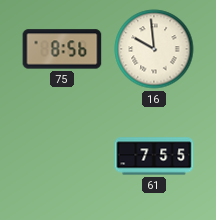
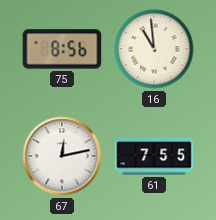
16: 9:59 -> 10:59 (154, 49)
67: none -> 12:13 (62, 156)
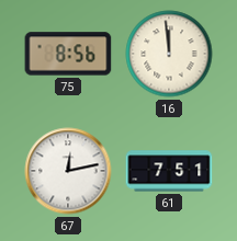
16: 10:59 -> 11:59 (169, 54)
61: 7:55 -> 7:51 (169, 171)
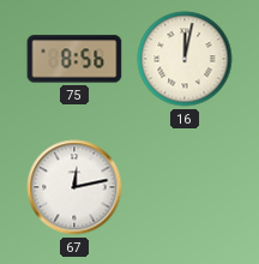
16: 11:59 -> 12:02 (185, 59)
61: 7:51 -> none (169, 171)
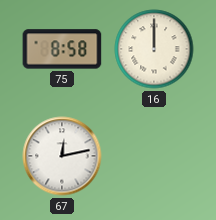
75: 8:56 -> 8:58 (62, 49)
16: 12:02 -> 12:00 (154, 49)
